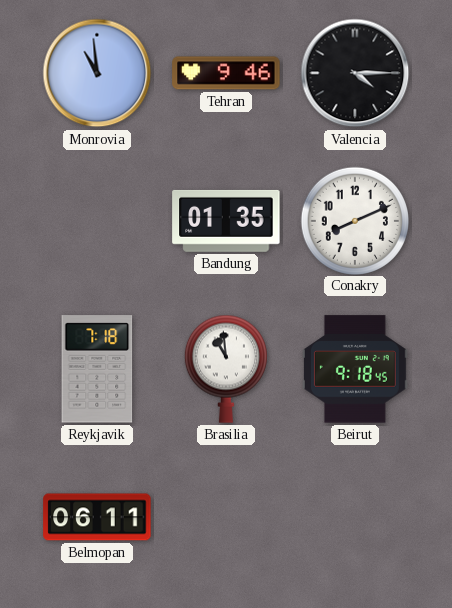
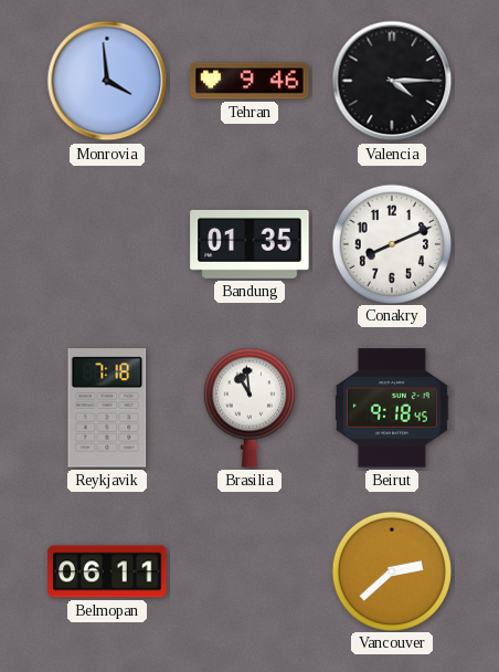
Monrovia: 10:59 -> 3:59 (107, 81)
Vancouver: none -> 2:38 (391, 570)
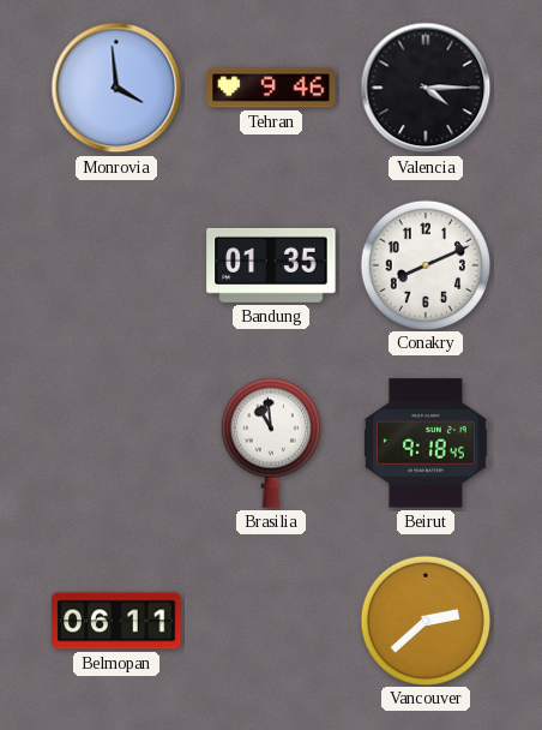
Reykjavik: 7:18 -> none (107, 408)
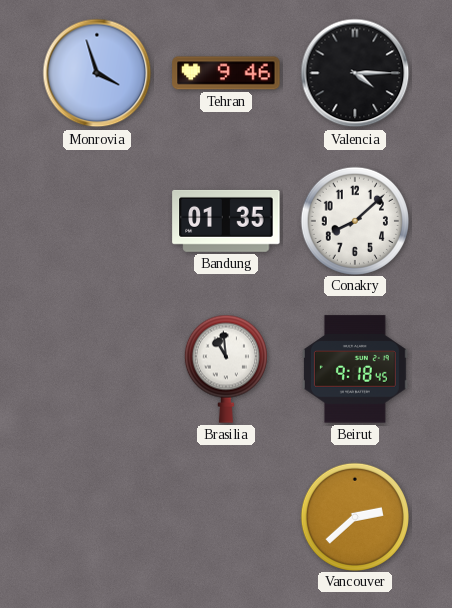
Monrovia: 3:59 -> 3:57 (97, 73)
Conakry: 8:11 -> 8:08 (354, 220)
Belmopan: 06:11 -> none (116, 621)
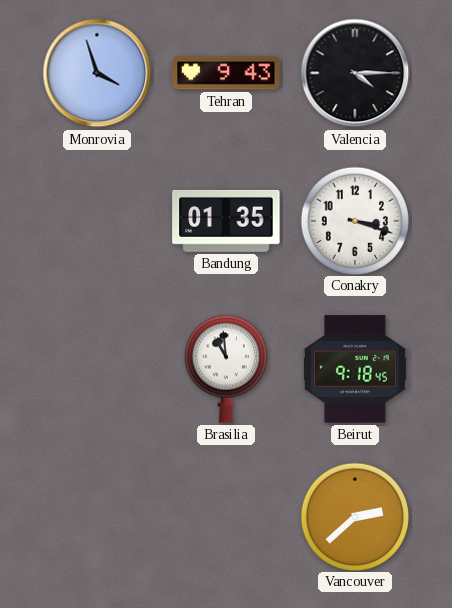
Tehran: 9:46 -> 9:43 (226, 73)
Conakry: 8:08 -> 3:18 (354, 220)
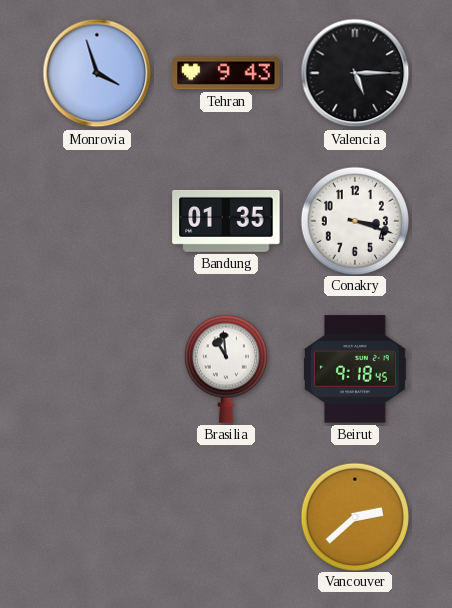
Valencia: 4:15 -> 5:15 (355, 73)
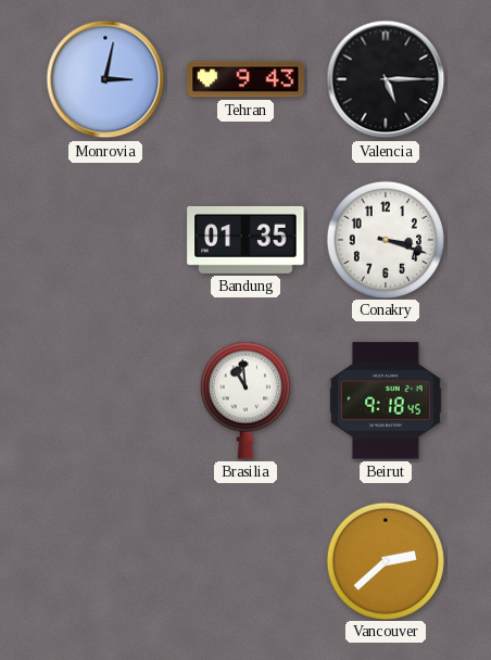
Monrovia: 3:57 -> 3:02 (105, 79)
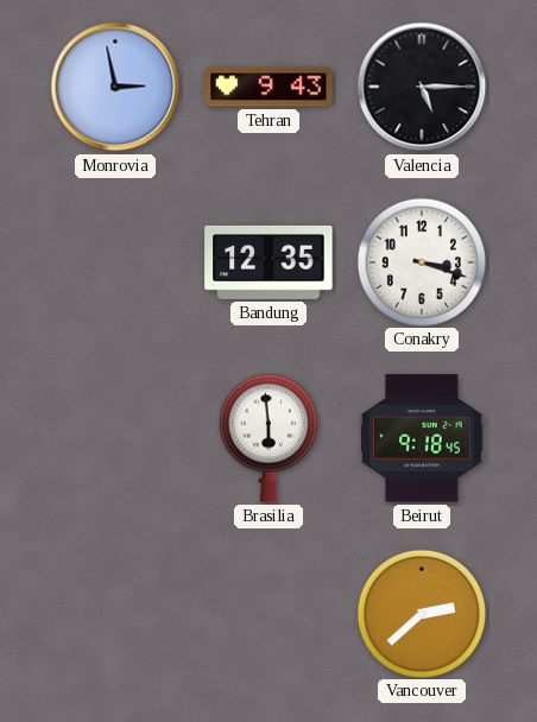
Monrovia: 3:02 -> 2:58 (115, 87)
Bandung: 01:35 -> 12:35 (268, 262)
Brasilia: 10:59 -> 5:59 (268, 438)
